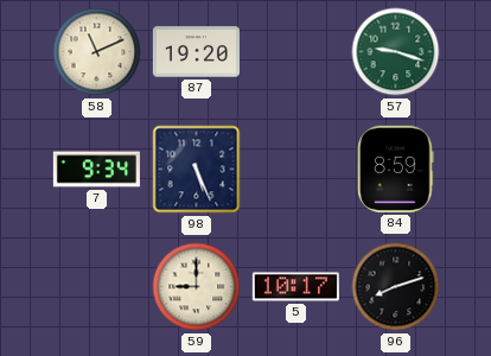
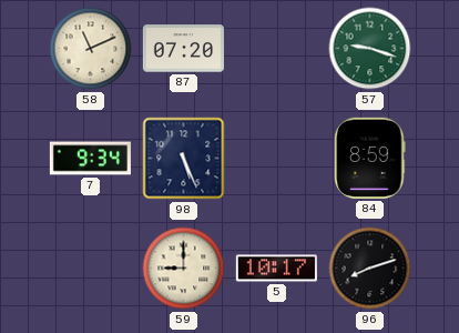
87: 19:20 -> 07:20 (183, 49)
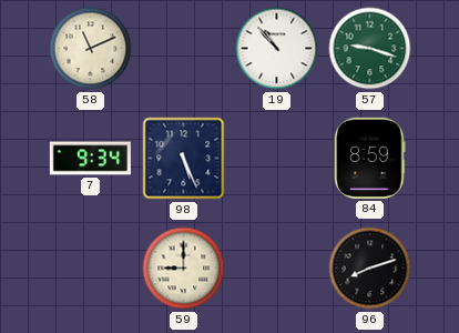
87: 07:20 -> none (183, 49)
19: none -> 10:53 (277, 49)
5: 10:17 -> none (276, 269)
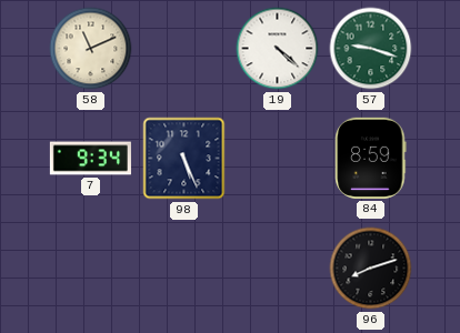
19: 10:53 -> 4:22 (278, 49)
59: 9:00 -> none (184, 269)
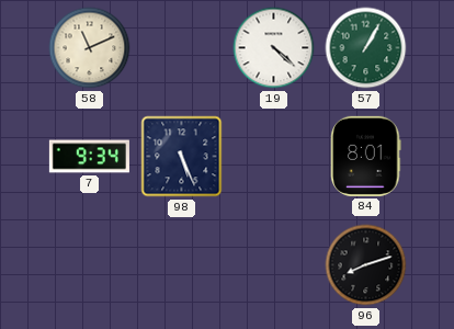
57: 9:18 -> 1:05 (366, 48)
84: 8:59 -> 8:01 (366, 156)
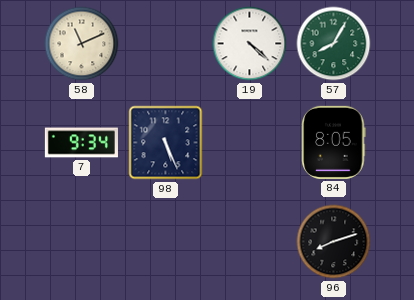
57: 1:05 -> 8:05 (334, 44)
84: 8:01 -> 8:05 (334, 142)
